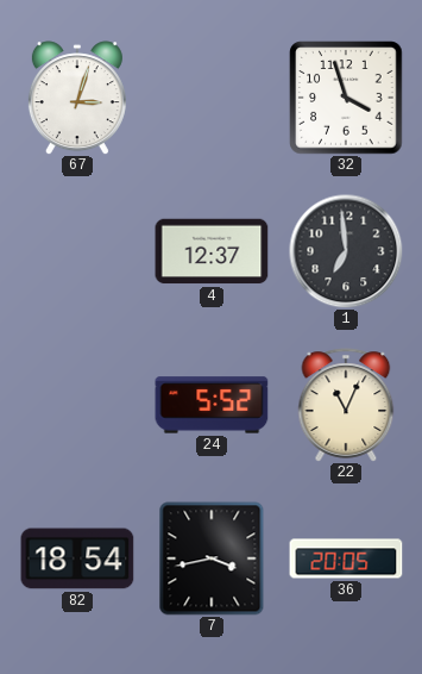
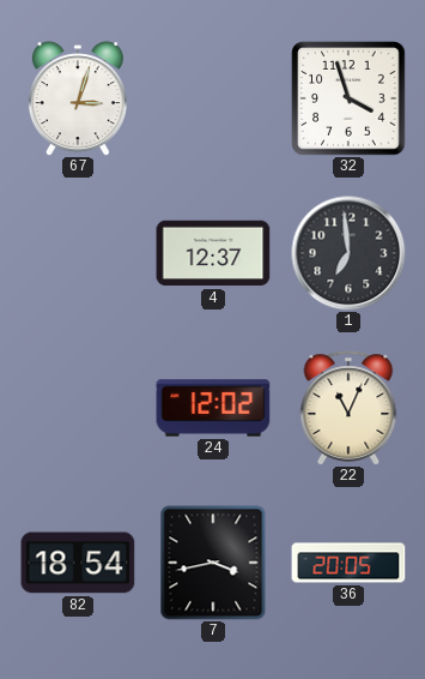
24: 5:52 -> 12:02 (213, 408)
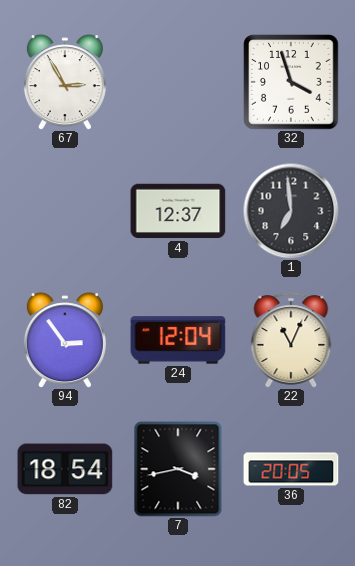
67: 3:03 -> 2:55 (65, 82)
94: none -> 2:54 (65, 340)
24: 12:02 -> 12:04 (178, 340)
